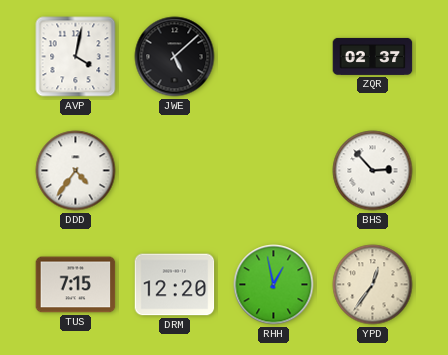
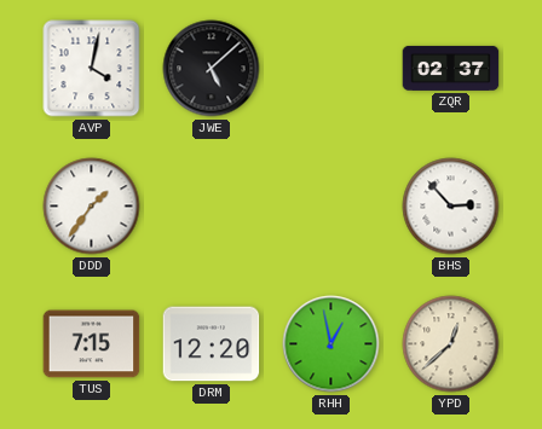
DDD: 4:36 -> 1:36 (92, 207)
YPD: 12:36 -> 12:38 (451, 344)
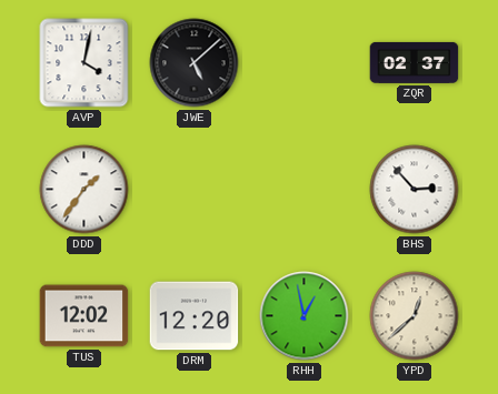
TUS: 7:15 -> 12:02 (84, 316)
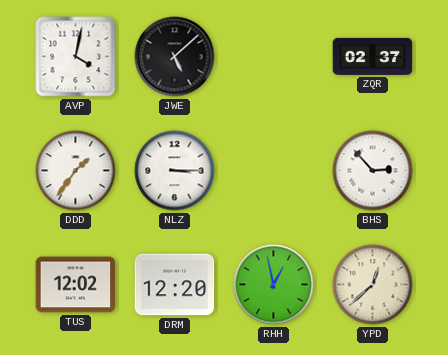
NLZ: none -> 3:15 (175, 171)
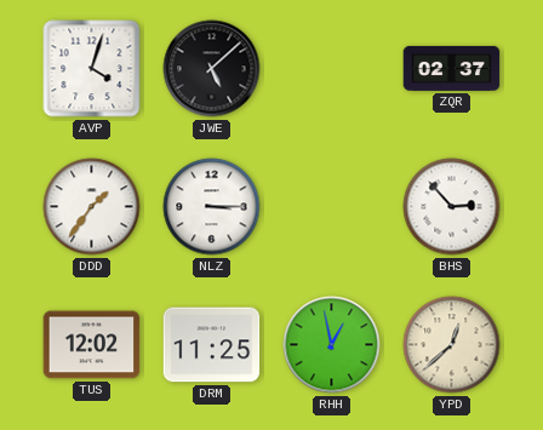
AVP: 4:02 -> 4:03 (92, 69)
DRM: 12:20 -> 11:25 (212, 345)
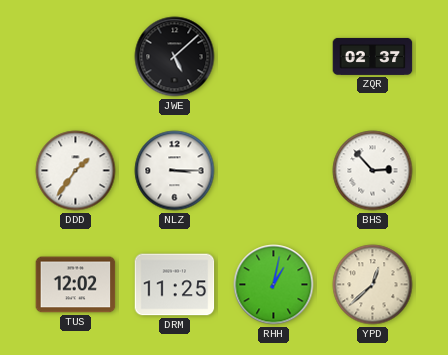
AVP: 4:03 -> none (92, 69)
RHH: 12:58 -> 1:02 (274, 285)
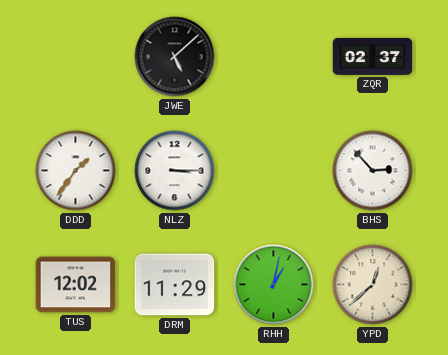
DRM: 11:25 -> 11:29 (175, 285)
